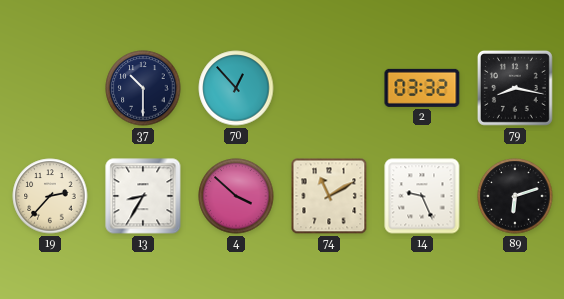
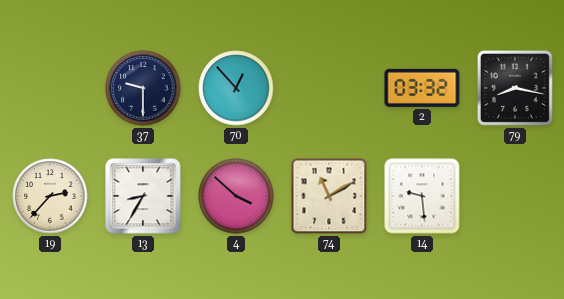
37: 10:30 -> 9:30 (143, 88)
14: 9:26 -> 9:29 (422, 196)
89: 6:12 -> none (515, 196)
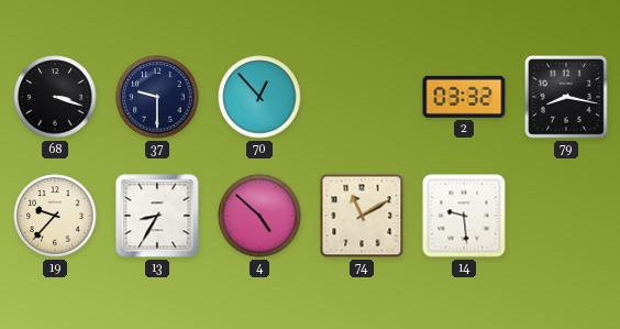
68: none -> 3:18 (55, 97)
19: 2:37 -> 9:37 (55, 216)
4: 3:52 -> 4:52 (259, 216)
